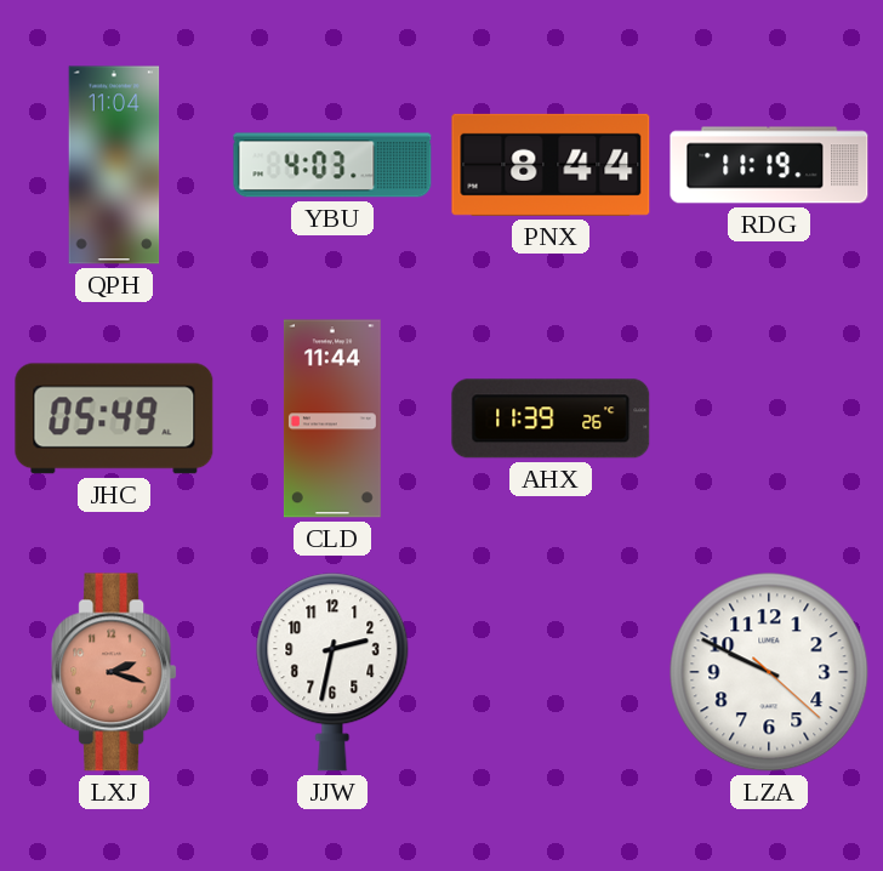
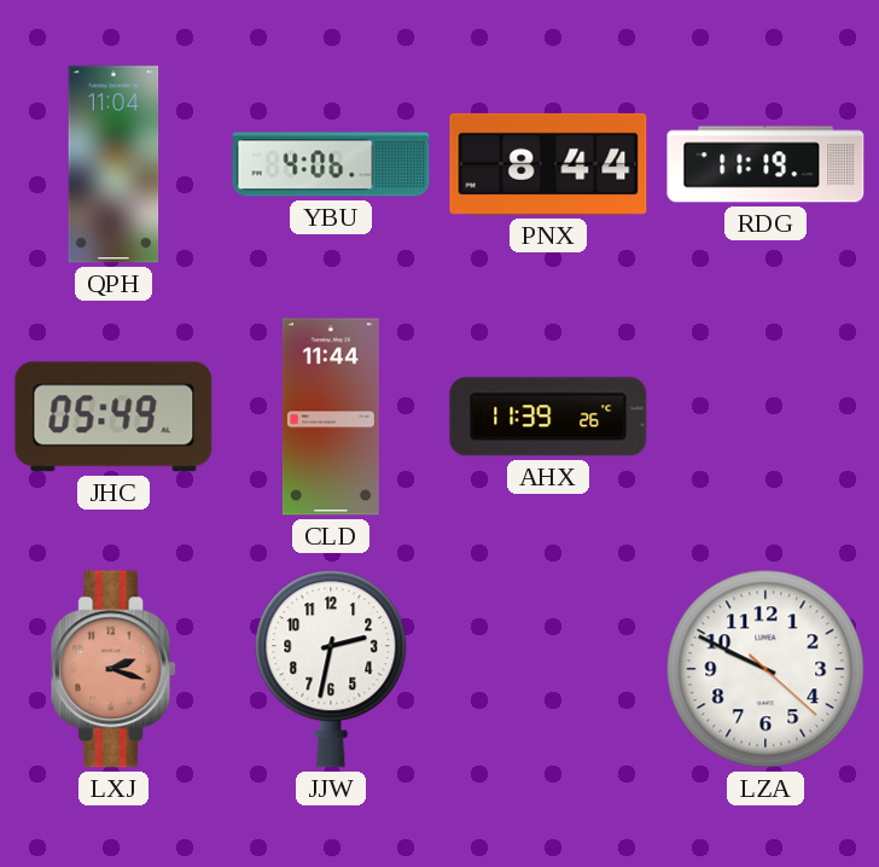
YBU: 4:03 -> 4:06 (331, 164)
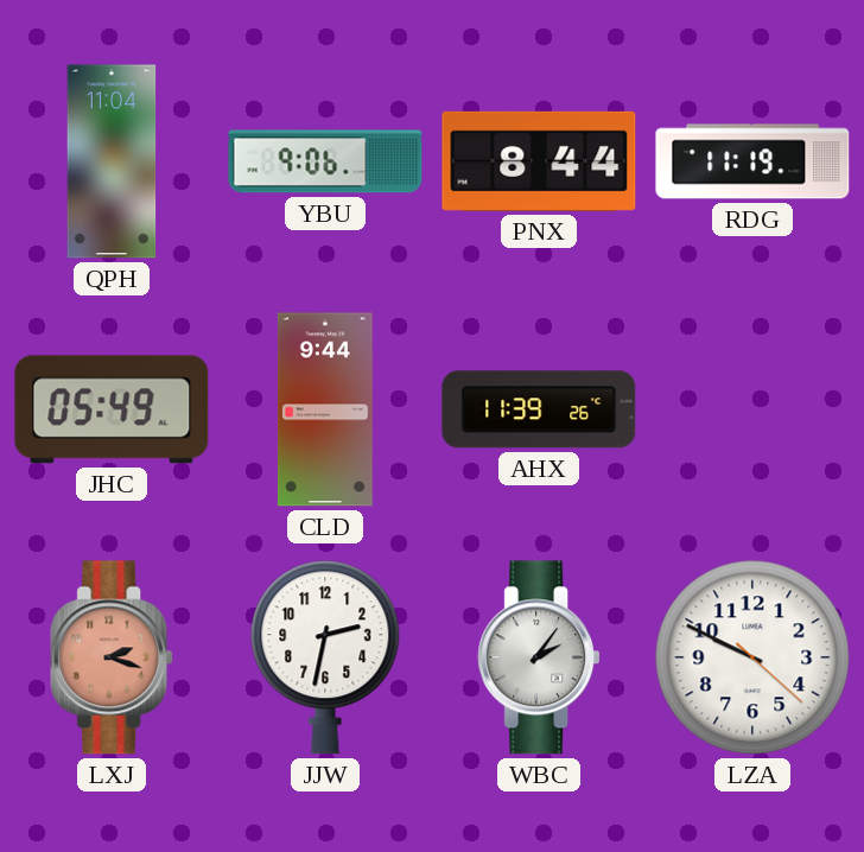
YBU: 4:06 -> 9:06 (325, 161)
CLD: 11:44 -> 9:44 (325, 409)
WBC: none -> 2:06 (539, 657)
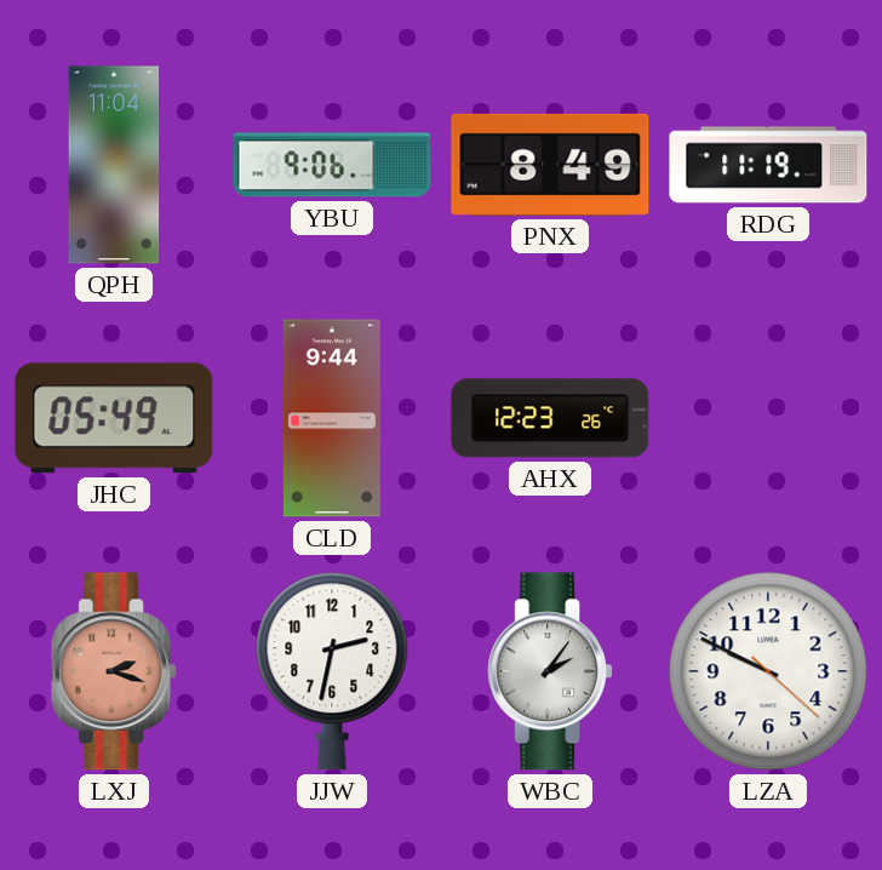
PNX: 8:44 -> 8:49 (550, 165)
AHX: 11:39 -> 12:23 (550, 418)
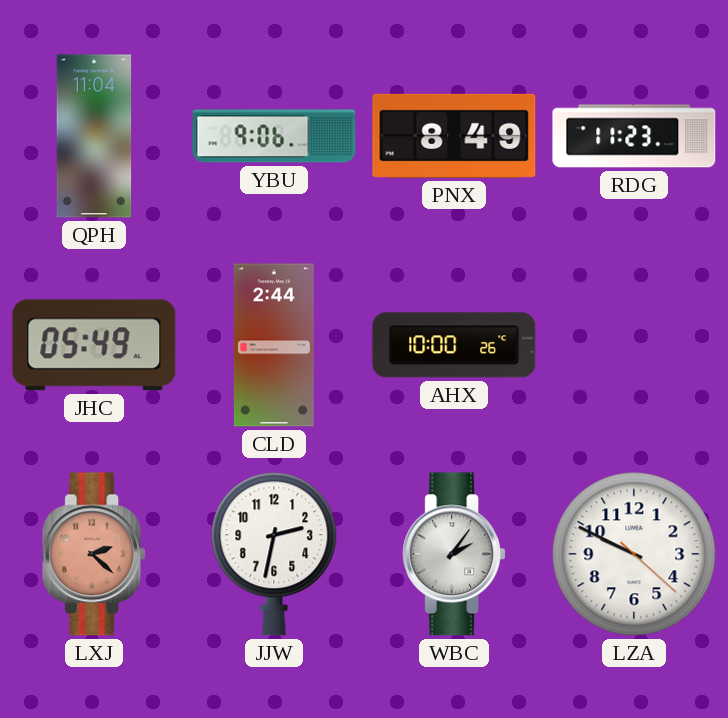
RDG: 11:19 -> 11:23 (634, 136)
CLD: 9:44 -> 2:44 (274, 345)
AHX: 12:23 -> 10:00 (454, 345)
LXJ: 2:18 -> 2:22 (94, 554)
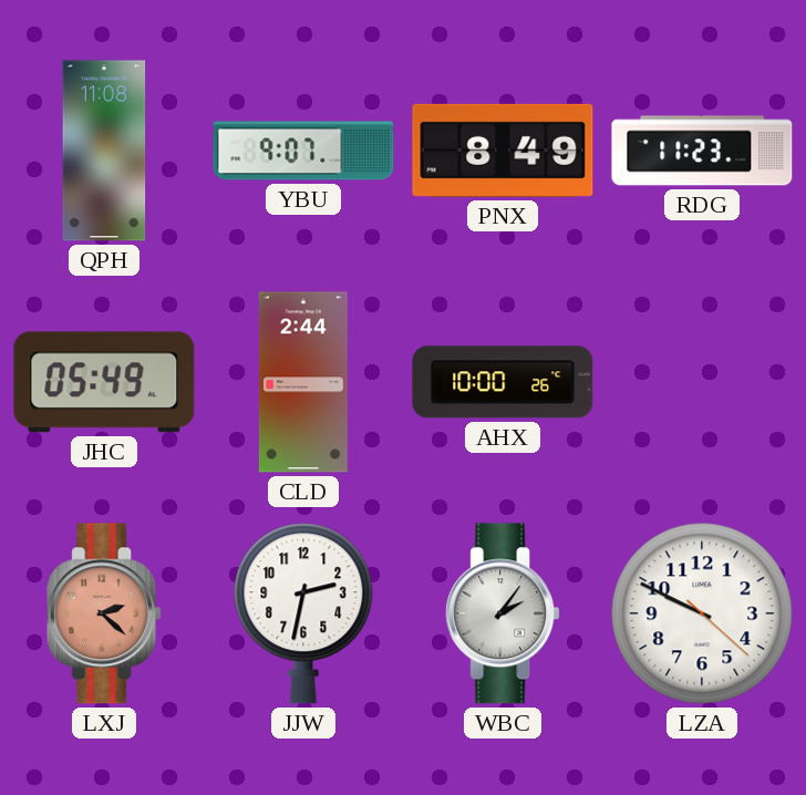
QPH: 11:04 -> 11:08 (104, 151)
YBU: 9:06 -> 9:07 (303, 151)
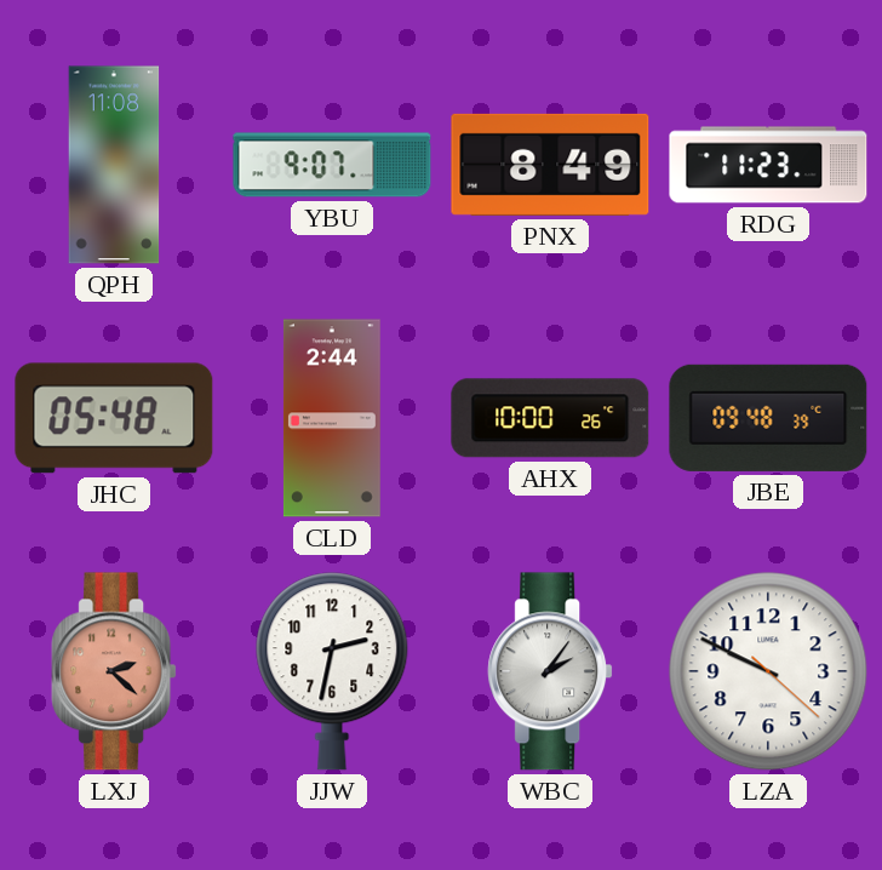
JHC: 05:49 -> 05:48 (114, 418)
JBE: none -> 09:48 (768, 418)
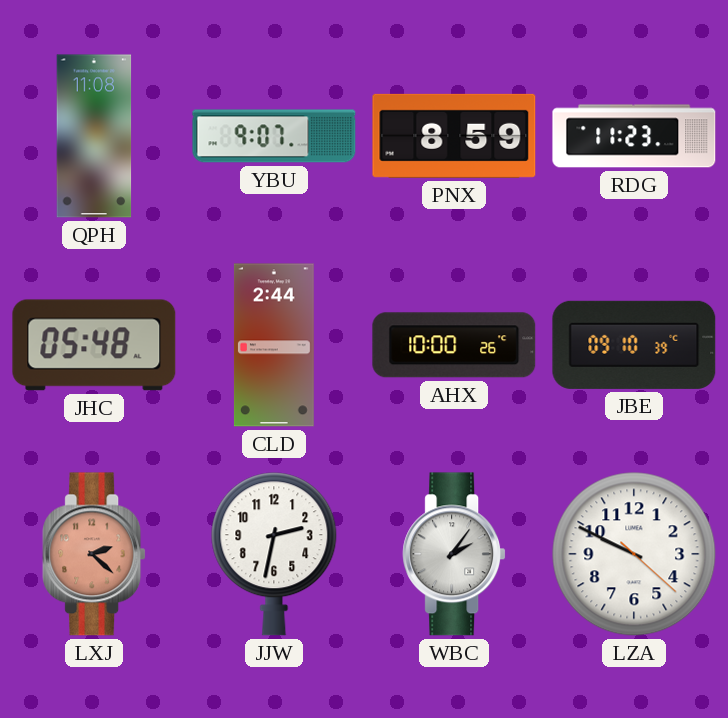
PNX: 8:49 -> 8:59 (454, 136)
JBE: 09:48 -> 09:10 (634, 345)
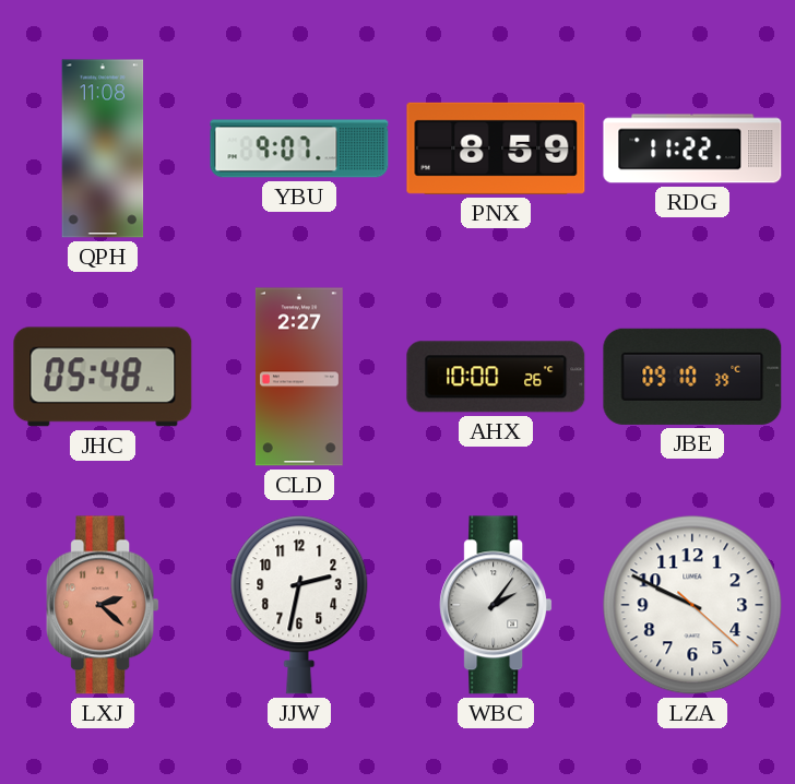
RDG: 11:23 -> 11:22 (692, 149)
CLD: 2:44 -> 2:27 (299, 377)
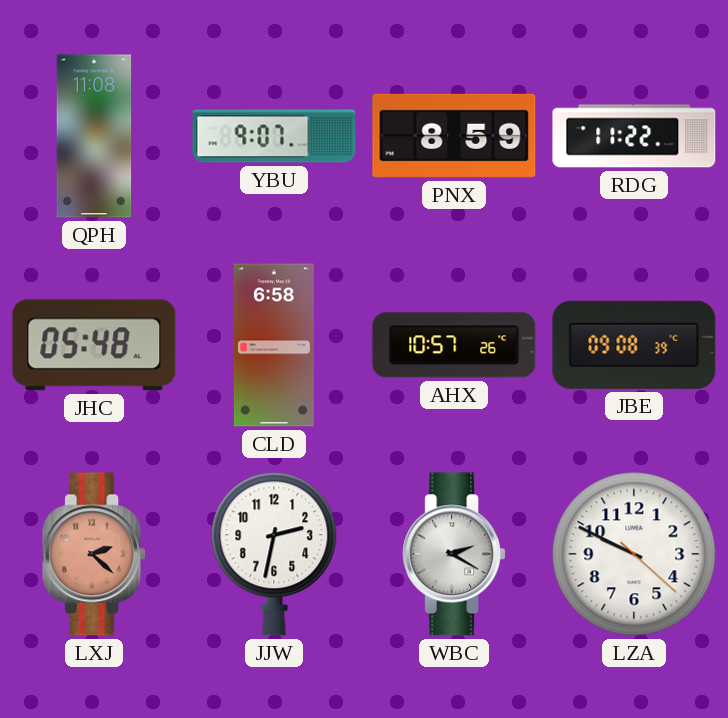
CLD: 2:27 -> 6:58 (274, 345)
AHX: 10:00 -> 10:57 (454, 345)
JBE: 09:10 -> 09:08 (634, 345)
WBC: 2:06 -> 2:20 (454, 554)
